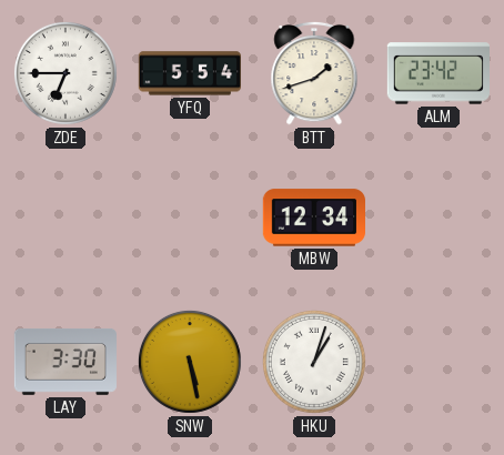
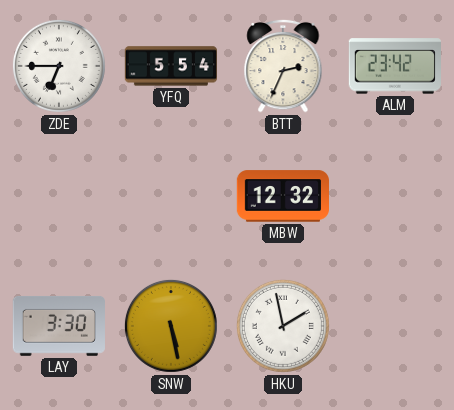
BTT: 1:42 -> 2:34 (283, 66)
MBW: 12:34 -> 12:32 (282, 196)
HKU: 1:03 -> 1:58 (283, 326)
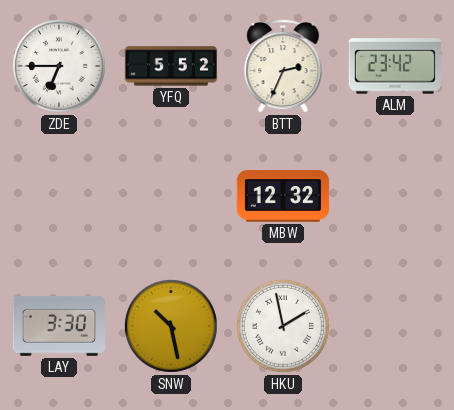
YFQ: 5:54 -> 5:52 (171, 66)
SNW: 5:28 -> 10:28 (171, 326)
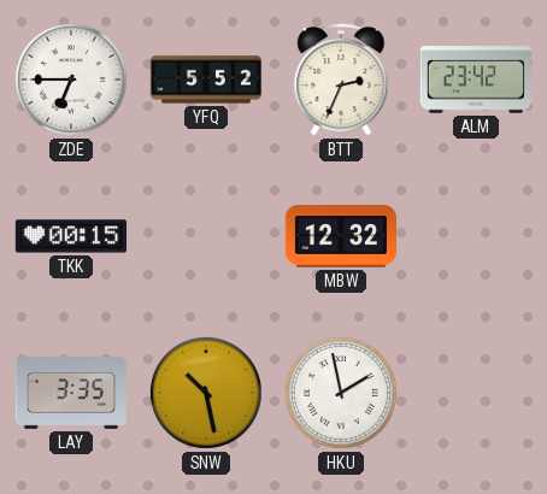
TKK: none -> 00:15 (70, 236)
LAY: 3:30 -> 3:35 (71, 393)
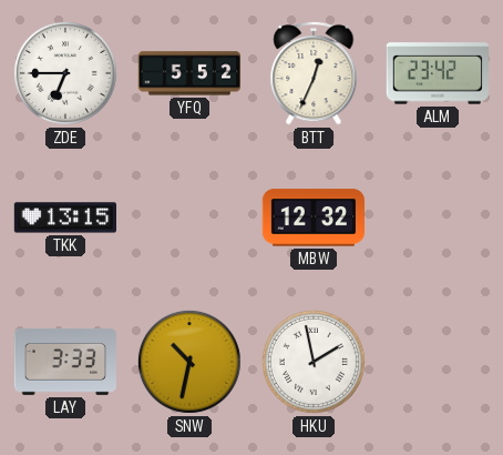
BTT: 2:34 -> 12:34 (314, 73)
TKK: 00:15 -> 13:15 (64, 218)
LAY: 3:35 -> 3:33 (65, 362)
SNW: 10:28 -> 10:32 (189, 362)
